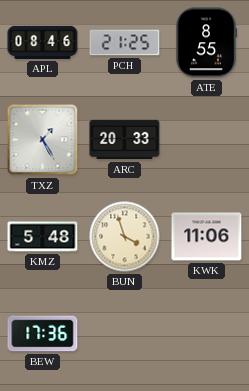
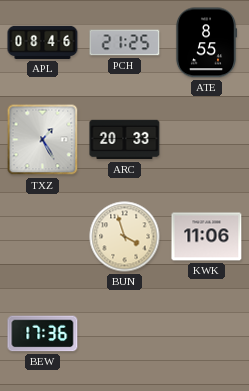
KMZ: 5:48 -> none (43, 237)
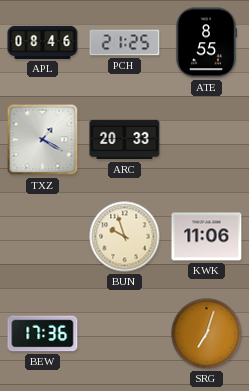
TXZ: 1:25 -> 1:20 (43, 140)
BUN: 3:57 -> 9:57 (125, 237)
SRG: none -> 7:03 (207, 334)
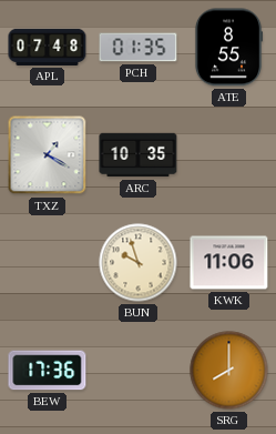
APL: 08:46 -> 07:48 (48, 47)
PCH: 21:25 -> 01:35 (139, 48)
ARC: 20:33 -> 10:35 (139, 155)
SRG: 7:03 -> 8:00 (229, 371)
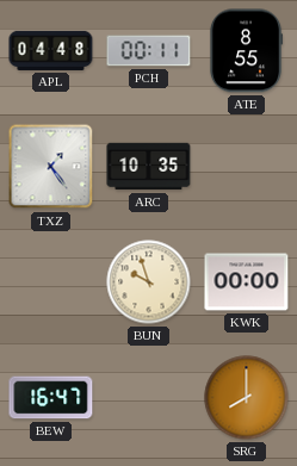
APL: 07:48 -> 04:48 (51, 50)
PCH: 01:35 -> 00:11 (149, 51)
TXZ: 1:20 -> 1:24 (51, 167)
KWK: 11:06 -> 00:00 (247, 282)
BEW: 17:36 -> 16:47 (51, 398)
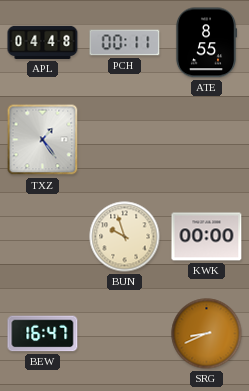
ARC: 10:35 -> none (149, 167)
SRG: 8:00 -> 8:41 (207, 334)
